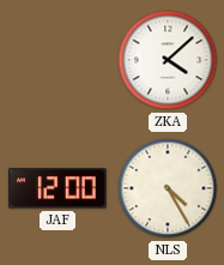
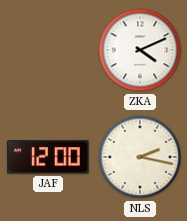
ZKA: 4:08 -> 4:11 (140, 50)
NLS: 4:25 -> 2:17 (140, 157)
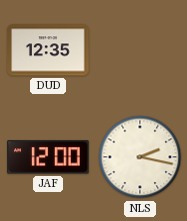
DUD: none -> 12:35 (48, 50)
ZKA: 4:11 -> none (140, 50)
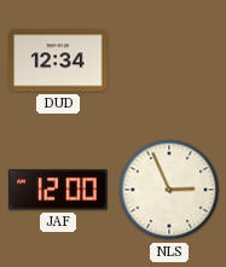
DUD: 12:35 -> 12:34 (58, 60)
NLS: 2:17 -> 2:56 (169, 190)
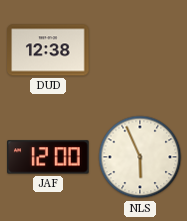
DUD: 12:34 -> 12:38 (48, 50)
NLS: 2:56 -> 5:56 (140, 157)
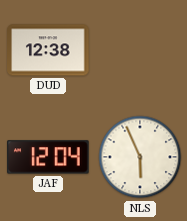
JAF: 12:00 -> 12:04 (48, 157)
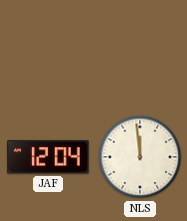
DUD: 12:38 -> none (48, 50)
NLS: 5:56 -> 11:59 (140, 157)
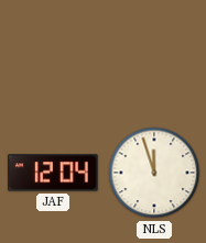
NLS: 11:59 -> 11:57 (154, 173)
